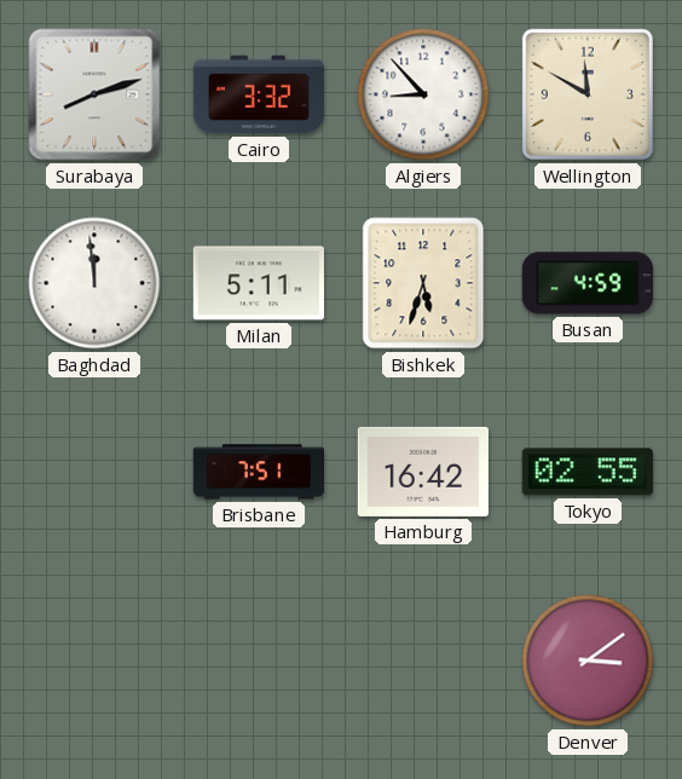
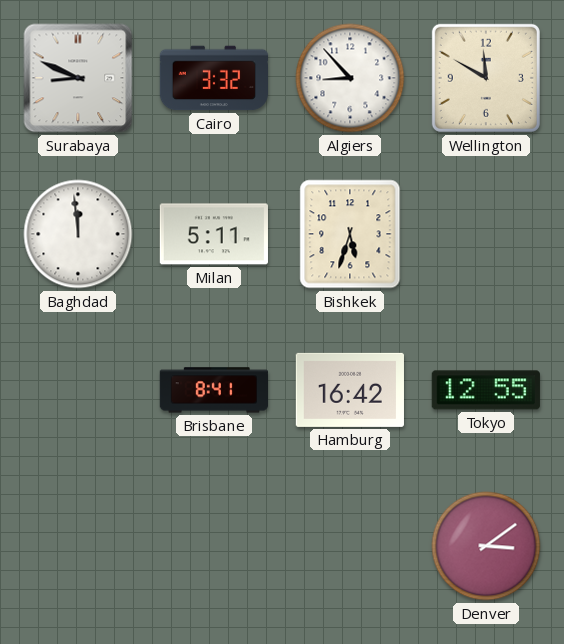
Surabaya: 8:12 -> 8:49 (78, 78)
Busan: 4:59 -> none (588, 283)
Brisbane: 7:51 -> 8:41 (213, 390)
Tokyo: 02:55 -> 12:55 (486, 390)
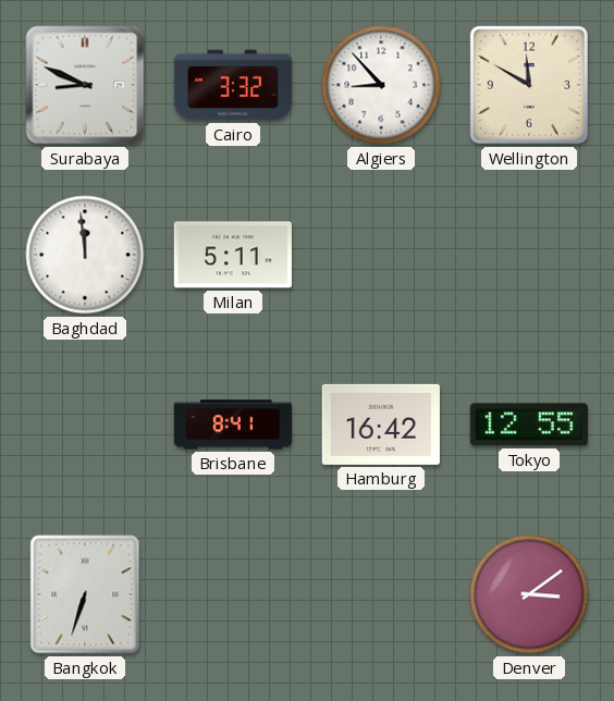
Bishkek: 5:33 -> none (350, 234)
Bangkok: none -> 6:33 (85, 594)
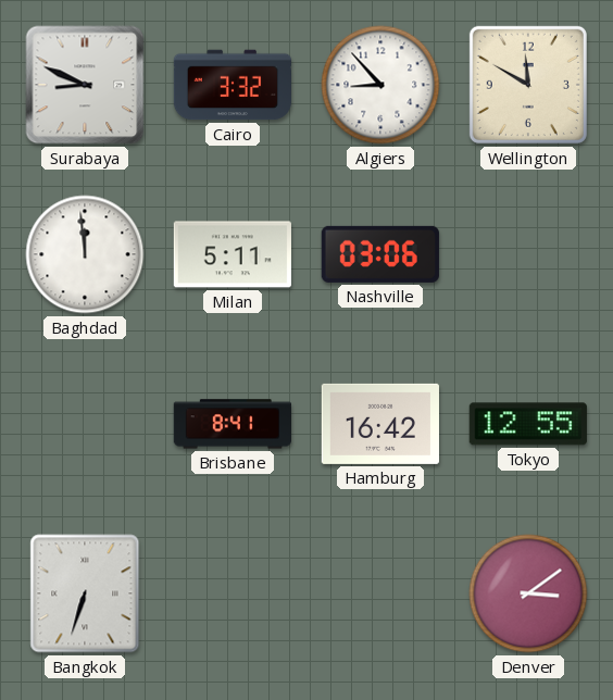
Nashville: none -> 03:06 (380, 254)
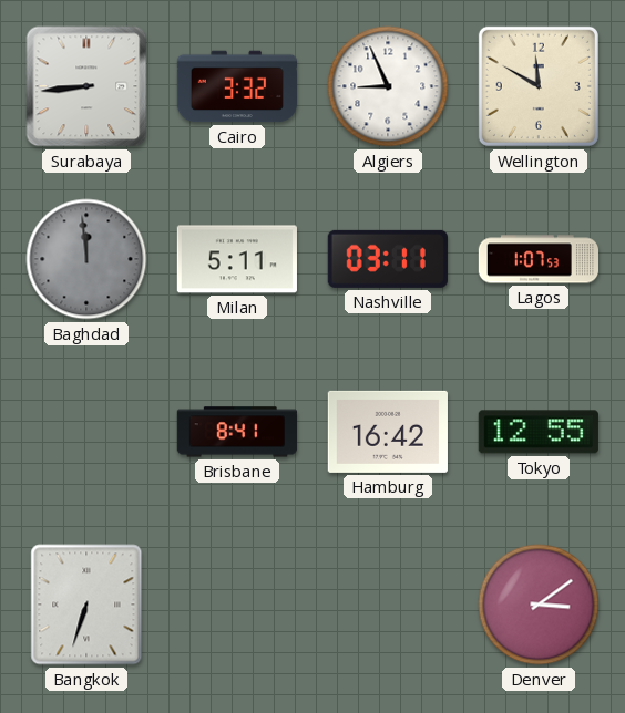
Surabaya: 8:49 -> 8:44 (86, 86)
Algiers: 8:53 -> 8:56 (388, 86)
Baghdad dial: white -> grey (86, 259)
Nashville: 03:06 -> 03:11 (388, 259)
Lagos: none -> 1:07 (537, 259)
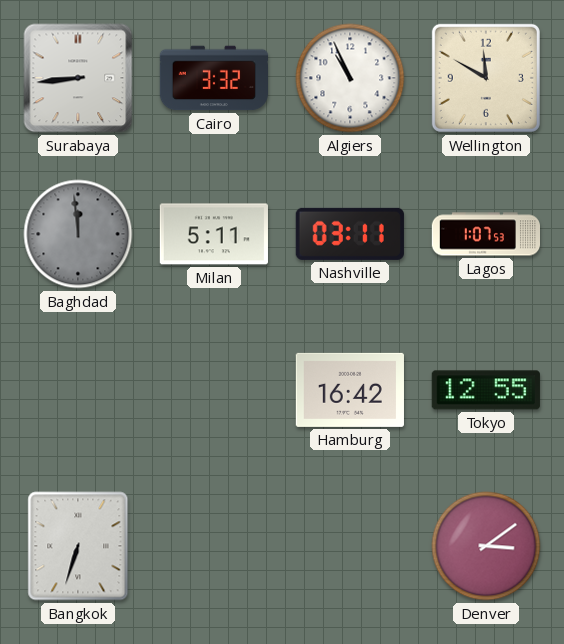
Algiers: 8:56 -> 10:56 (350, 78)
Brisbane: 8:41 -> none (236, 432)
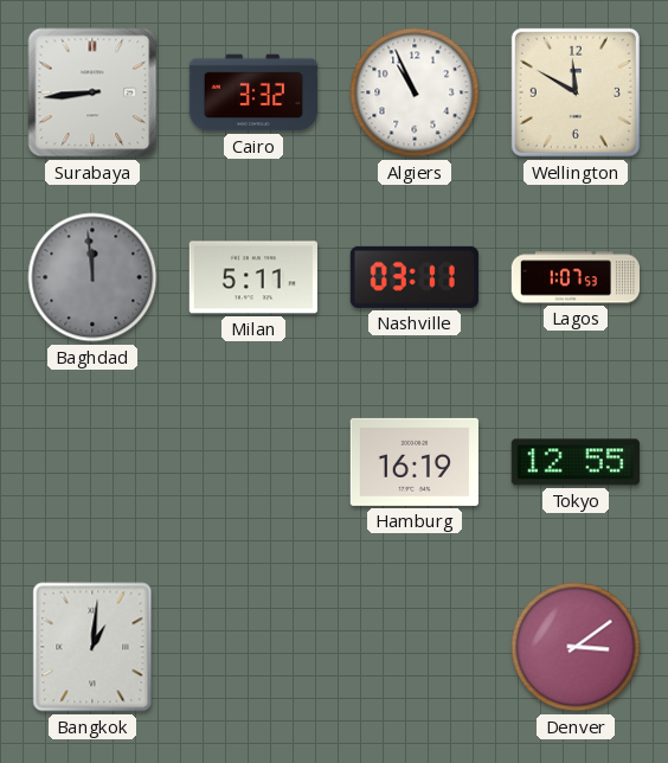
Hamburg: 16:42 -> 16:19 (415, 462)
Bangkok: 6:33 -> 1:01 (92, 647)
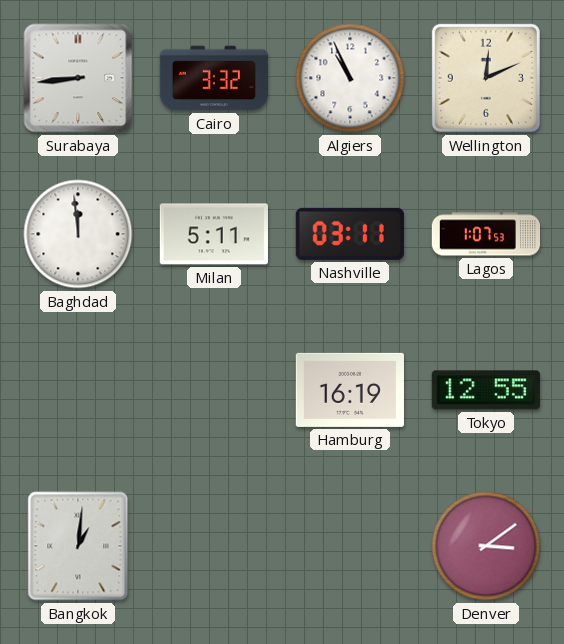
Wellington: 11:50 -> 12:11 (486, 78)
Baghdad dial: grey -> white (78, 234)
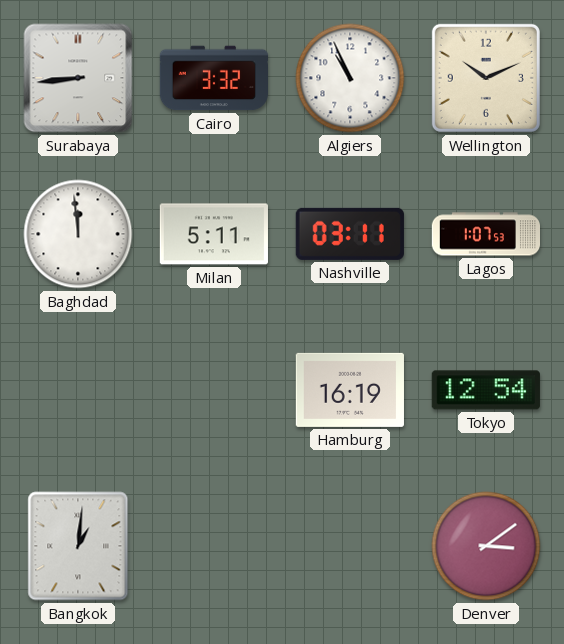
Wellington: 12:11 -> 10:11 (486, 78)
Tokyo: 12:55 -> 12:54 (486, 390)
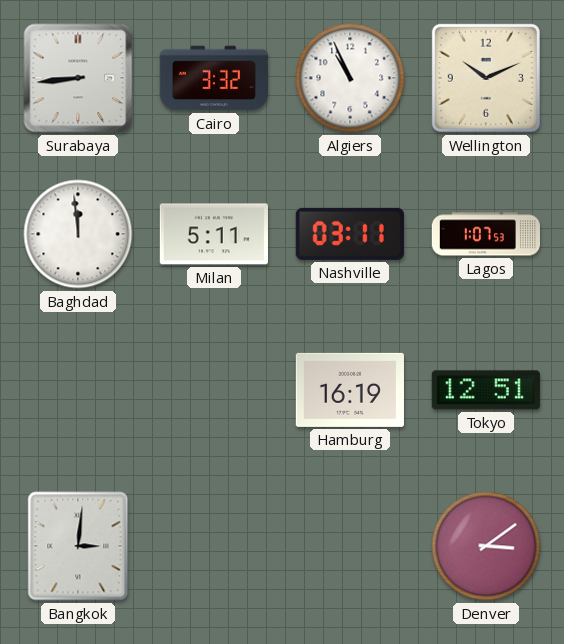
Tokyo: 12:54 -> 12:51 (486, 390)
Bangkok: 1:01 -> 3:01 (78, 546)
